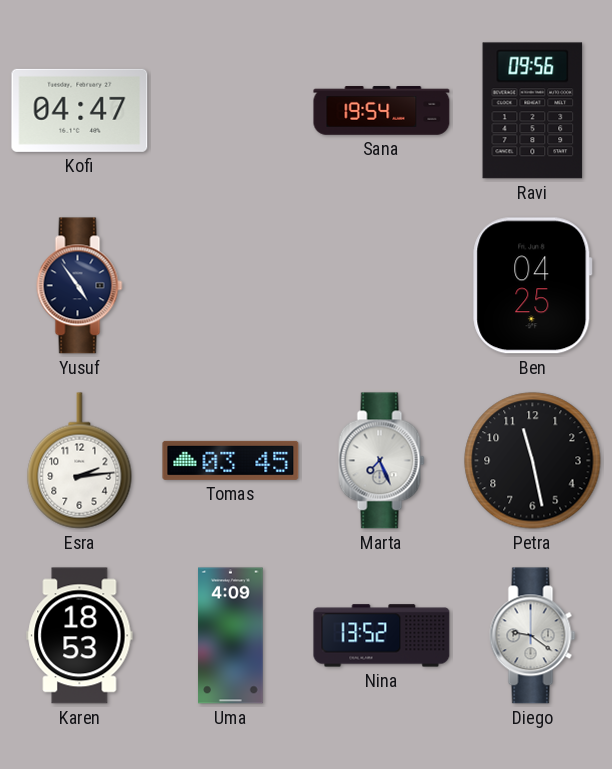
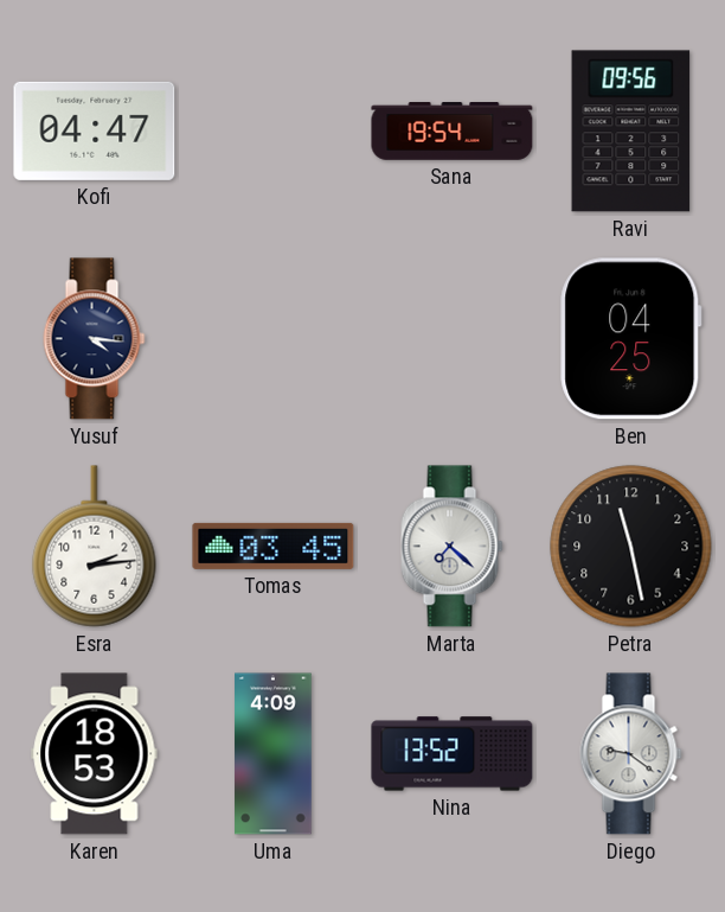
Yusuf: 4:54 -> 4:16 (95, 339)
Marta: 7:26 -> 7:22 (453, 547)
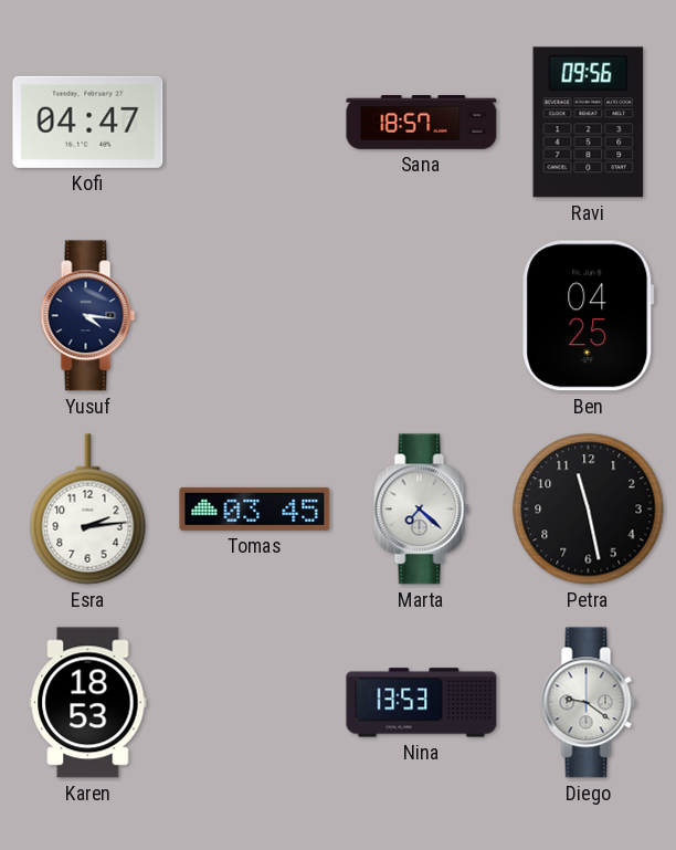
Sana: 19:54 -> 18:57 (422, 123)
Uma: 4:09 -> none (274, 754)
Nina: 13:52 -> 13:53 (422, 703)
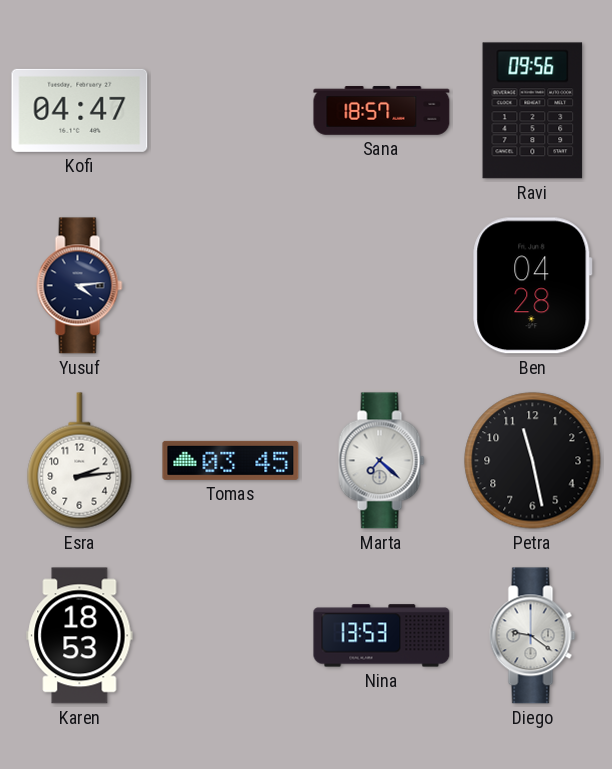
Yusuf: 4:16 -> 4:14 (80, 286)
Ben: 04:25 -> 04:28 (533, 286)
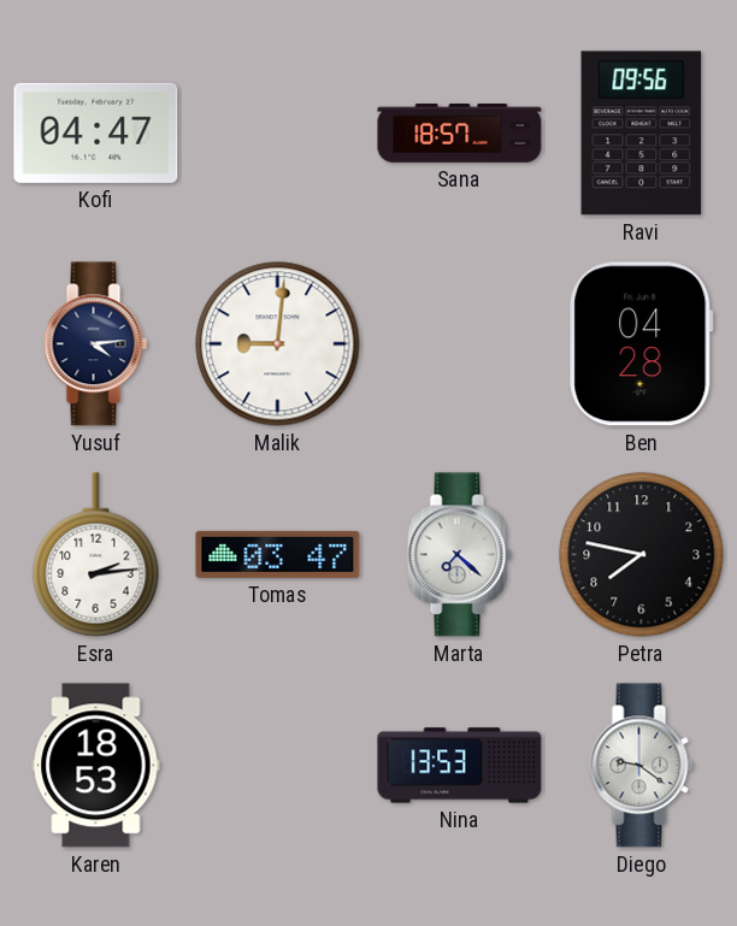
Malik: none -> 9:01 (278, 344)
Tomas: 03:45 -> 03:47 (278, 554)
Petra: 11:28 -> 7:47 (642, 555)
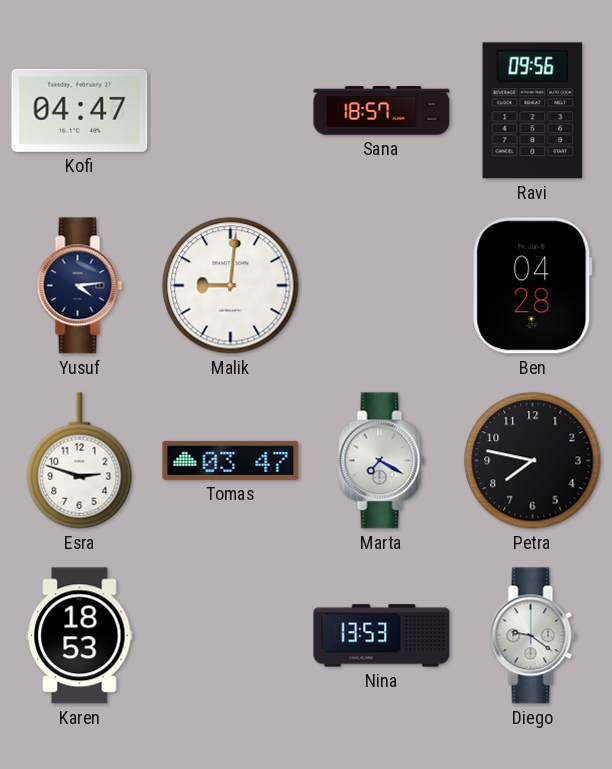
Esra: 2:14 -> 2:48 (80, 461)
Marta: 7:22 -> 7:20 (382, 461)
